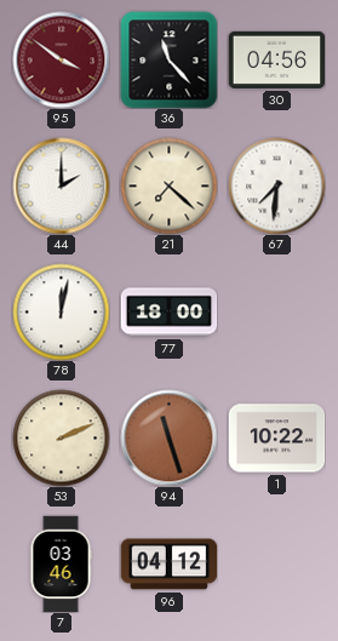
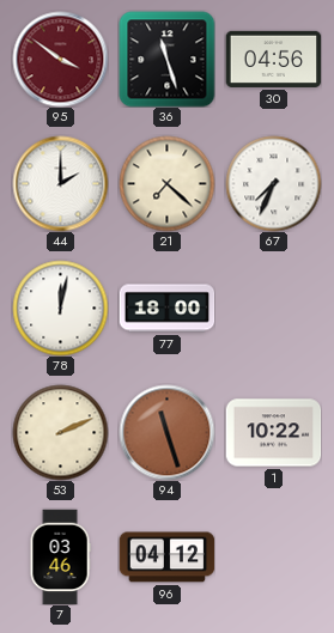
36: 11:23 -> 11:27 (166, 59)
67: 7:31 -> 7:34 (273, 183)
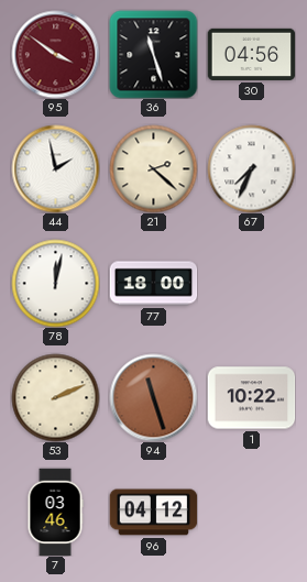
44: 2:00 -> 1:58 (55, 168)
21: 7:22 -> 2:22 (153, 168)
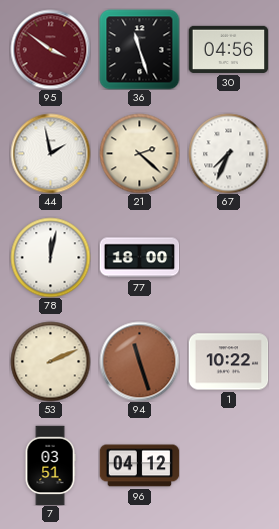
7: 03:46 -> 03:51 (50, 465)
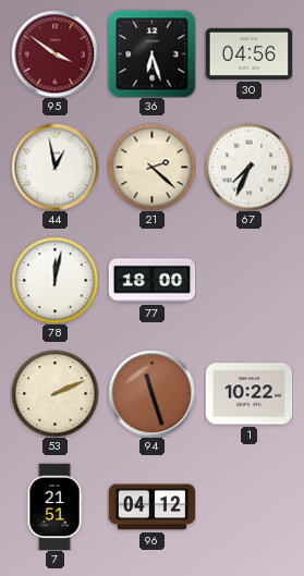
36: 11:27 -> 6:27 (151, 53)
44: 1:58 -> 12:58 (54, 167)
7: 03:51 -> 21:51 (54, 506)
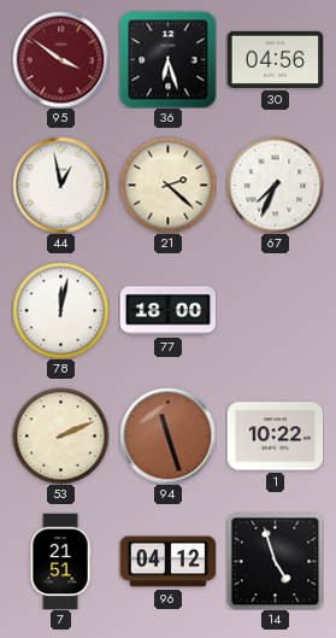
14: none -> 4:57 (275, 561)
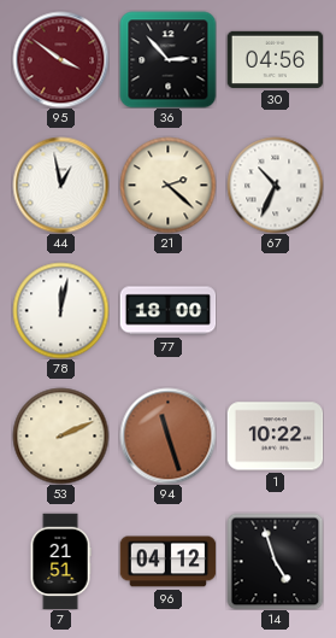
36: 6:27 -> 2:53 (167, 59)
67: 7:34 -> 10:34 (275, 185)
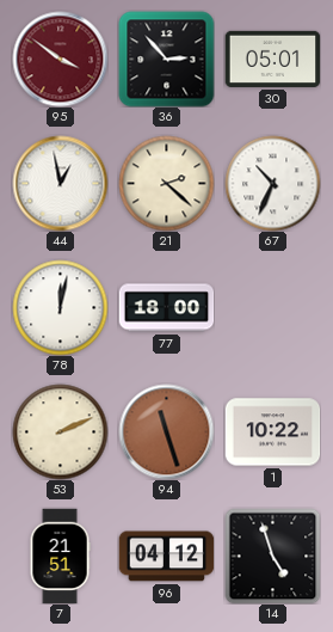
30: 04:56 -> 05:01 (272, 59)
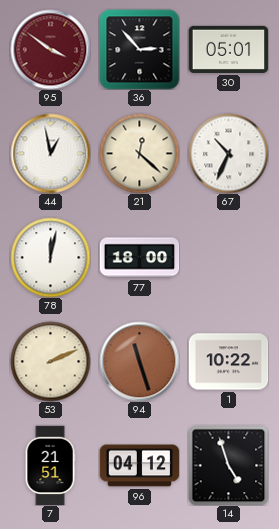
21: 2:22 -> 12:22 (139, 153)
